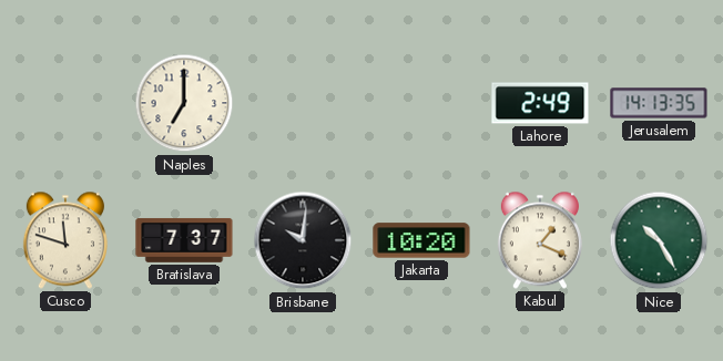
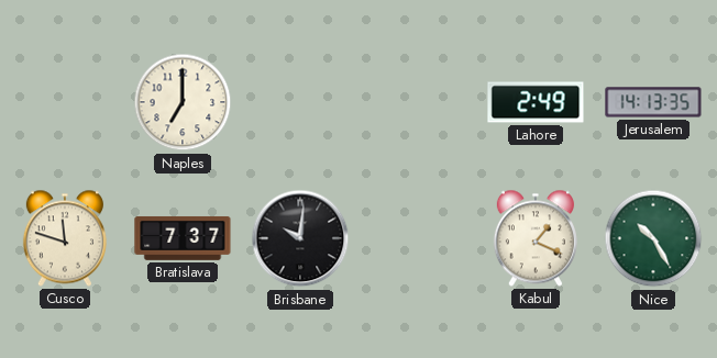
Jakarta: 10:20 -> none (421, 240)
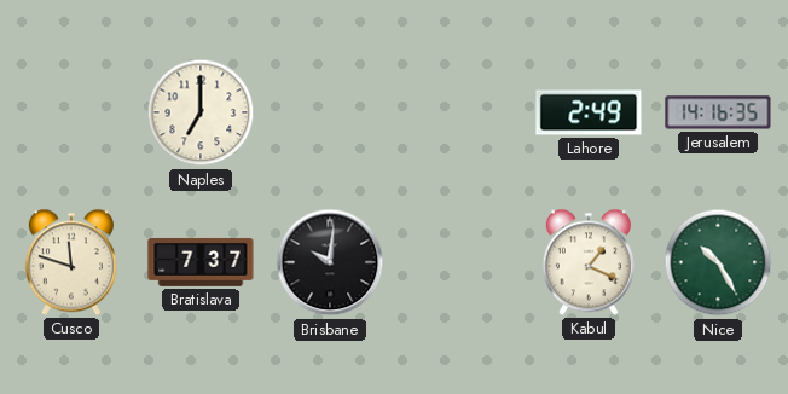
Jerusalem: 14:13 -> 14:16 (718, 112)
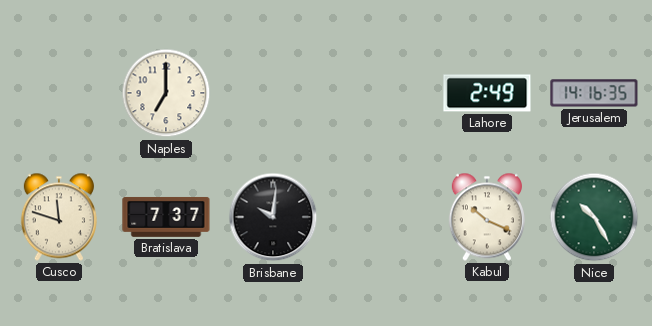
Kabul: 1:19 -> 10:19 (487, 217)
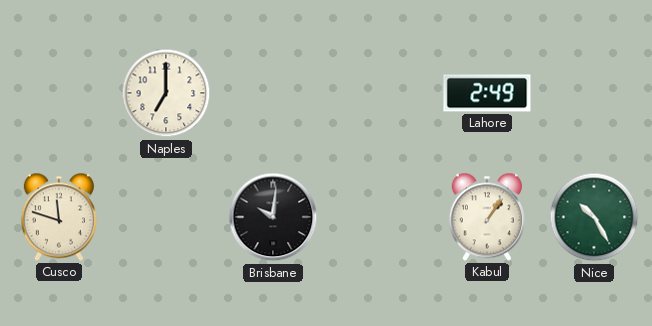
Jerusalem: 14:16 -> none (594, 93)
Bratislava: 7:37 -> none (166, 217)
Kabul: 10:19 -> 1:06 (487, 217)
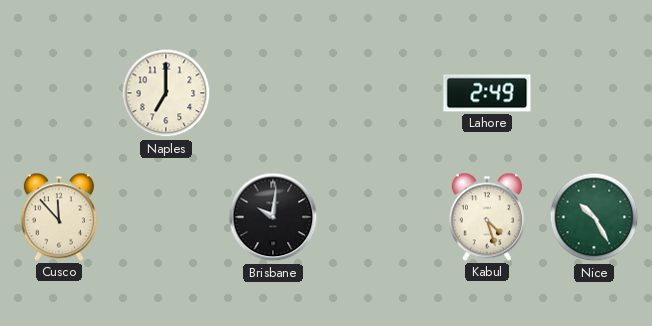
Cusco: 11:48 -> 11:53 (59, 217)
Kabul: 1:06 -> 4:27 (487, 217)
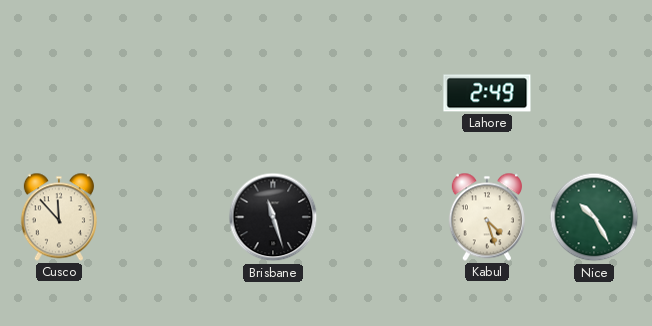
Naples: 7:00 -> none (166, 93)
Brisbane: 10:01 -> 11:27 (273, 217)
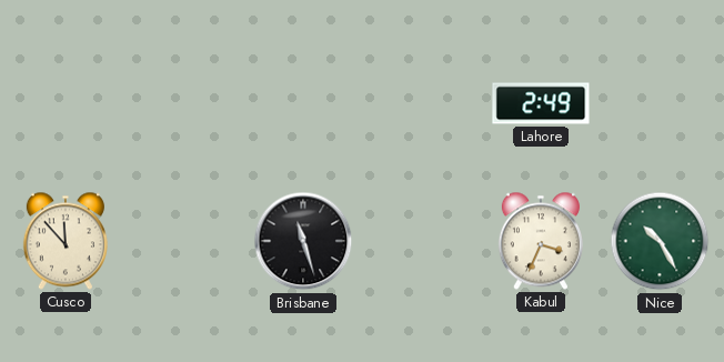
Kabul: 4:27 -> 3:34 (541, 241)
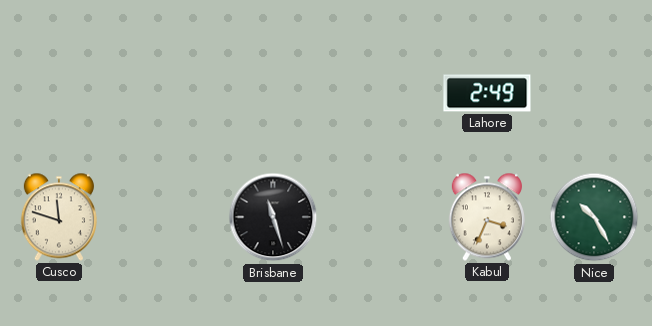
Cusco: 11:53 -> 11:48 (59, 217)
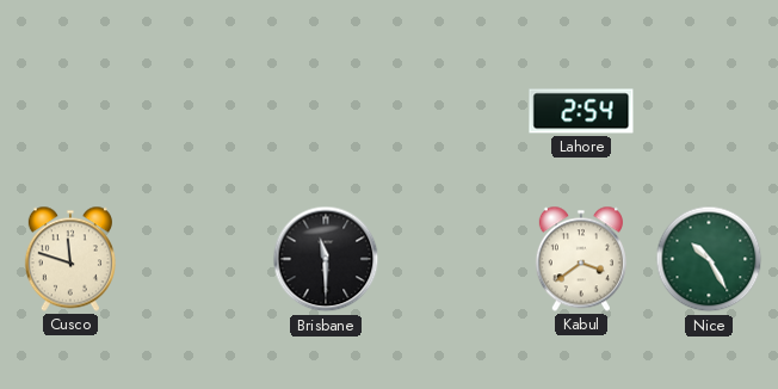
Lahore: 2:49 -> 2:54 (581, 111)
Brisbane: 11:27 -> 11:30 (326, 259)
Kabul: 3:34 -> 3:39 (581, 259)
